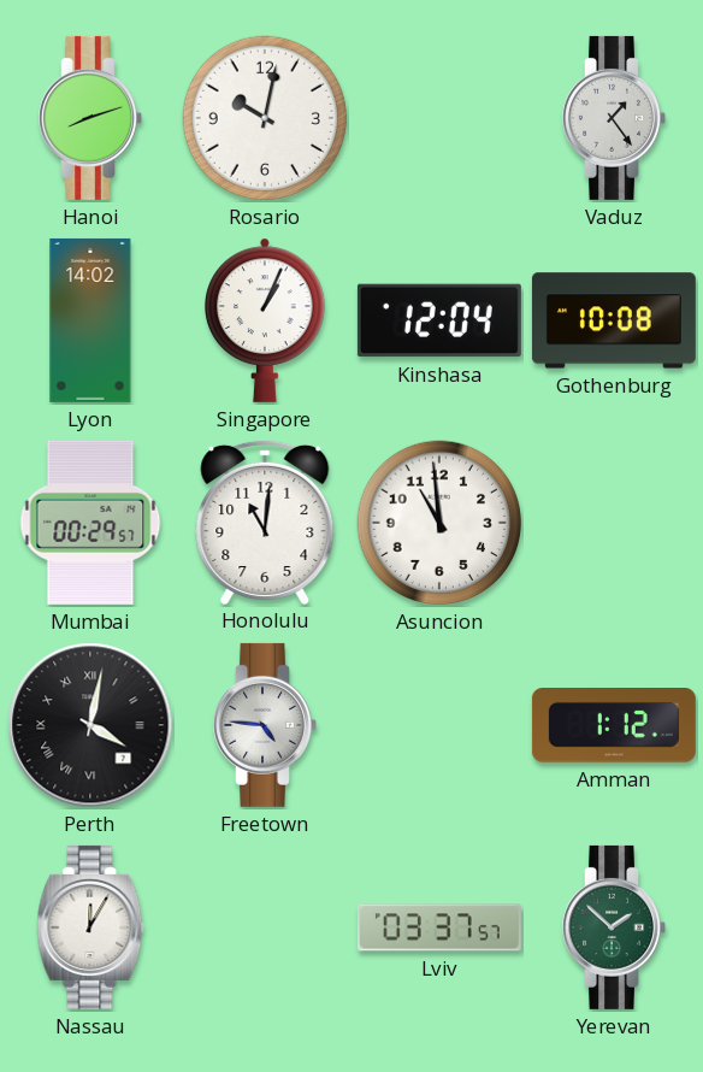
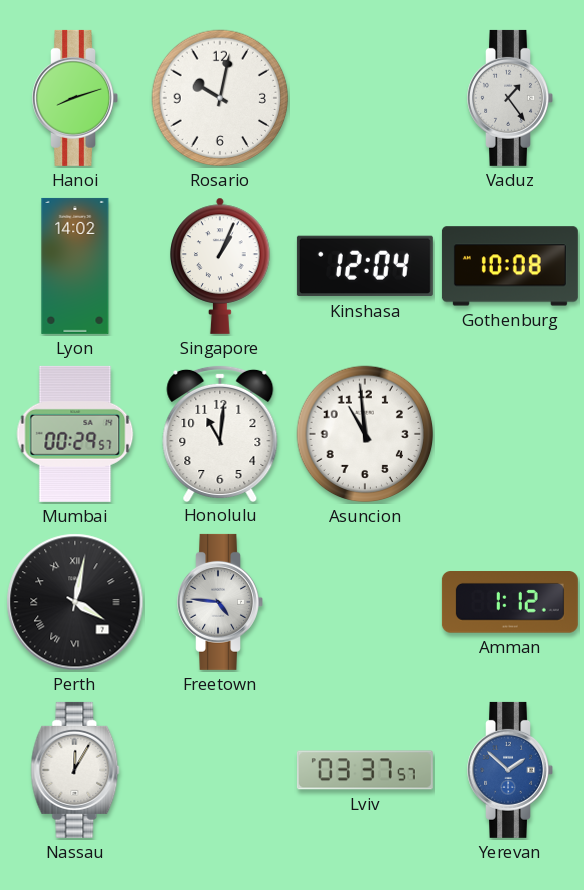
Yerevan dial: green -> blue (510, 770)
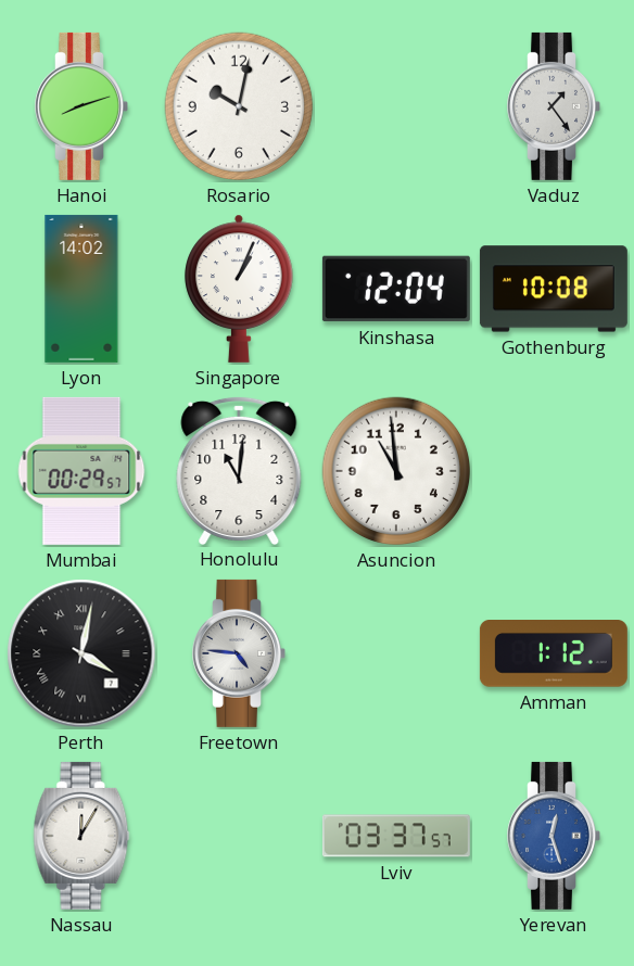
Yerevan: 1:52 -> 12:27 (554, 836)
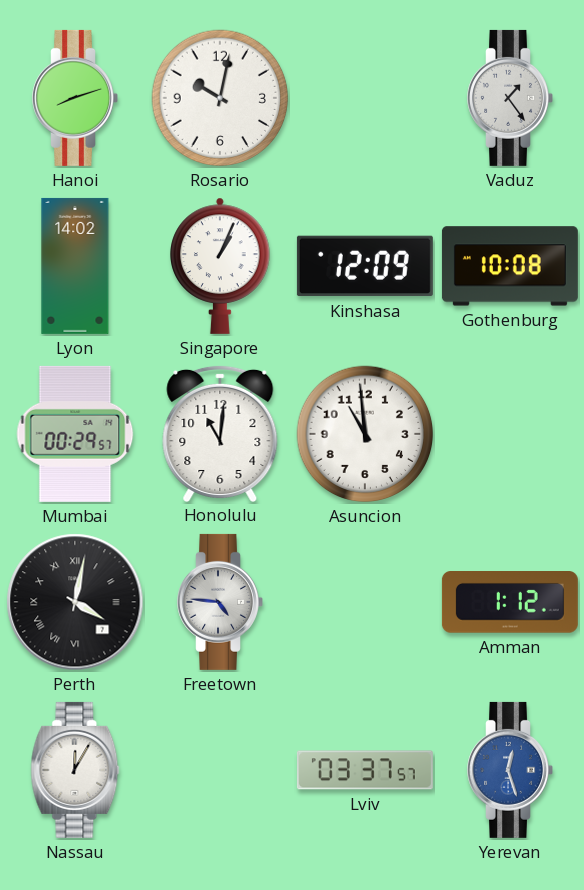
Kinshasa: 12:04 -> 12:09 (365, 266)
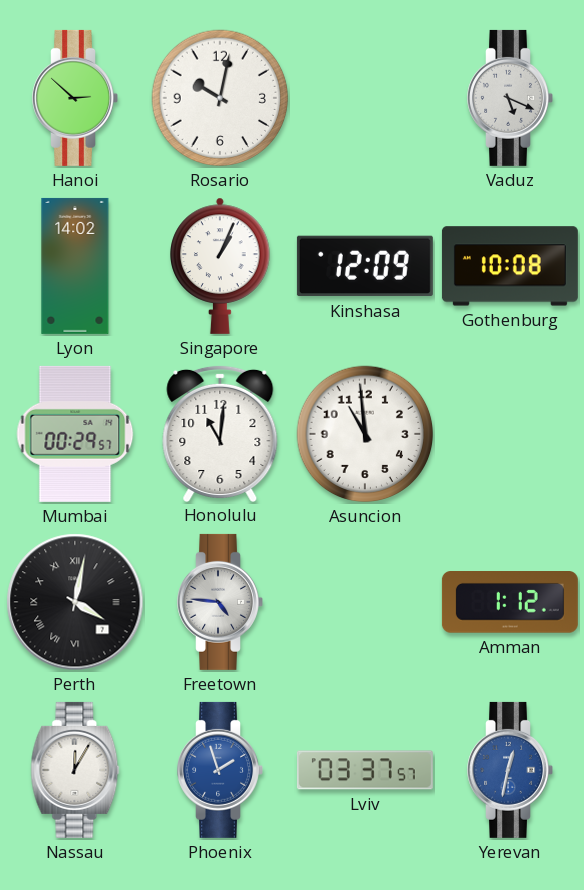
Hanoi: 8:12 -> 2:52 (75, 98)
Vaduz: 1:24 -> 5:19 (510, 98)
Phoenix: none -> 1:57 (220, 770)
Yerevan: 12:27 -> 12:32 (510, 770)
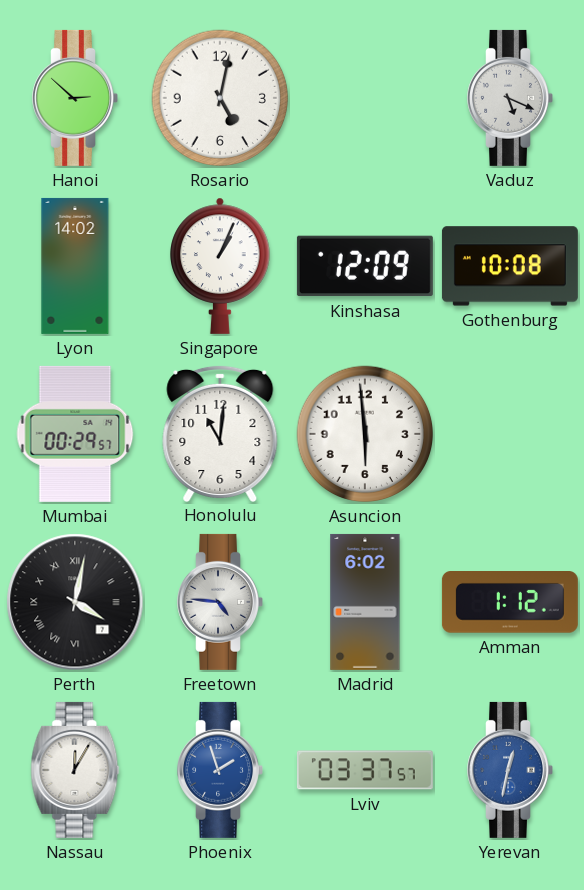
Rosario: 10:02 -> 5:02 (220, 98)
Asuncion: 10:59 -> 5:59 (365, 434)
Madrid: none -> 6:02 (365, 602)
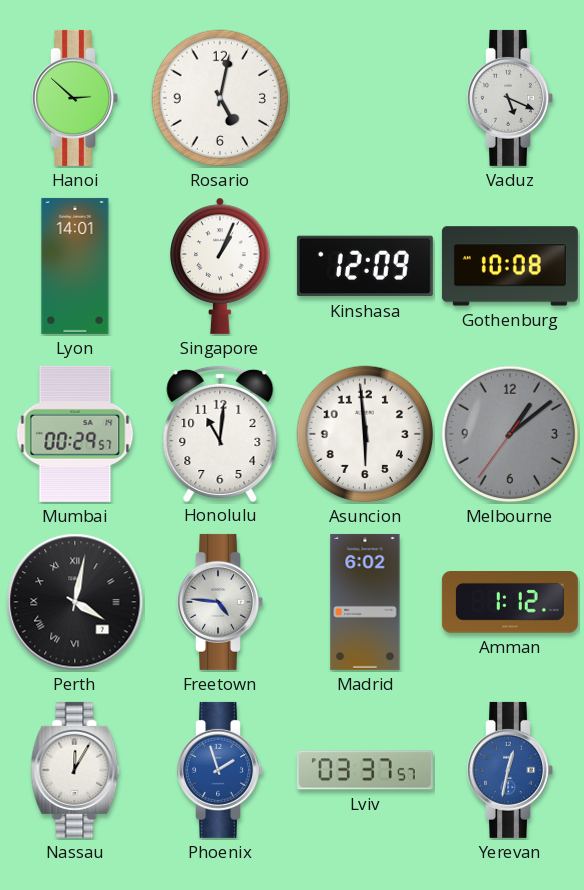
Lyon: 14:02 -> 14:01 (75, 266)
Melbourne: none -> 1:08 (510, 434)
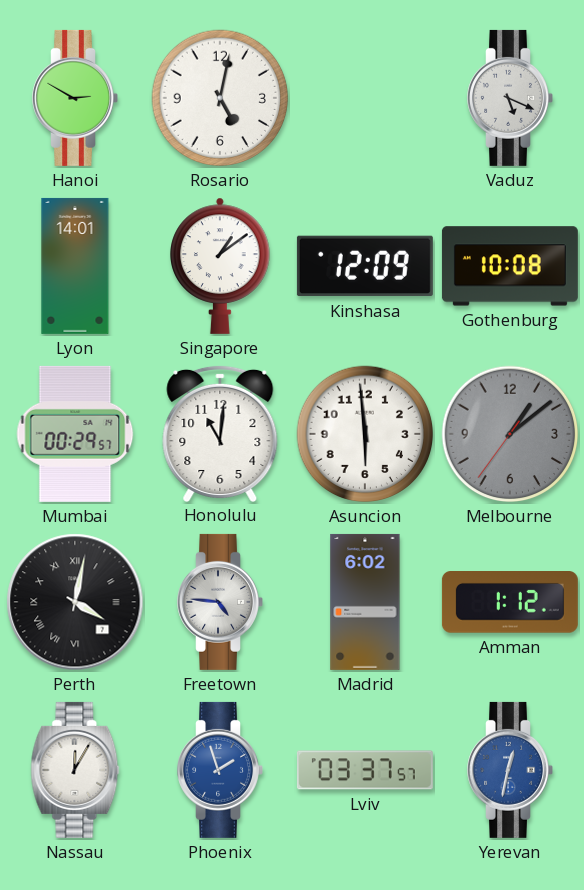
Hanoi: 2:52 -> 2:50 (75, 98)
Singapore: 1:04 -> 1:09 (220, 266)
